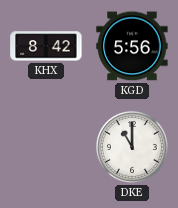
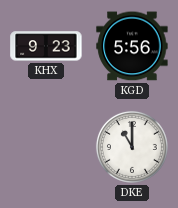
KHX: 8:42 -> 9:23 (46, 46)
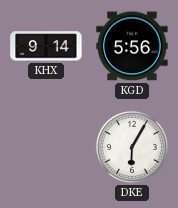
KHX: 9:23 -> 9:14 (46, 46)
DKE: 11:00 -> 6:05 (132, 147)
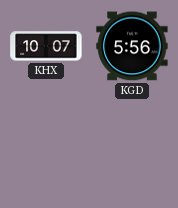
KHX: 9:14 -> 10:07 (46, 46)
DKE: 6:05 -> none (132, 147)
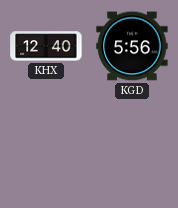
KHX: 10:07 -> 12:40 (46, 46)
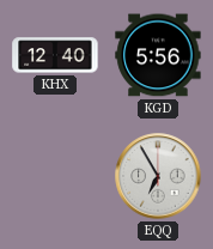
EQQ: none -> 6:55 (158, 176)
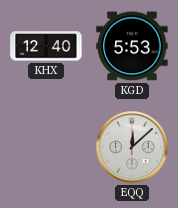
KGD: 5:56 -> 5:53 (132, 46)
EQQ: 6:55 -> 12:08 (132, 147)
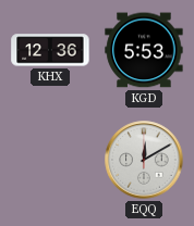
KHX: 12:40 -> 12:36 (50, 50)
EQQ: 12:08 -> 12:10 (144, 160)
